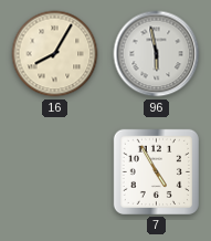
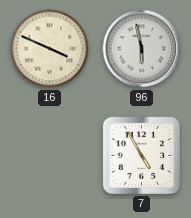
16: 8:05 -> 3:49 (50, 49)
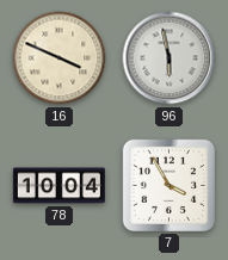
78: none -> 10:04 (58, 186)
7: 4:55 -> 3:55 (168, 185)
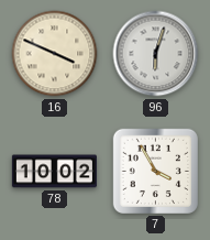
96: 5:58 -> 6:03 (156, 54)
78: 10:04 -> 10:02 (54, 172)
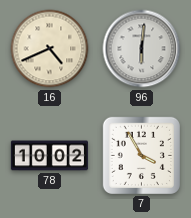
16: 3:49 -> 4:41 (50, 49)
96: 6:03 -> 6:01 (142, 49)
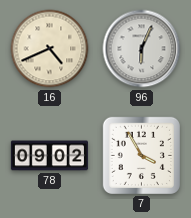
96: 6:01 -> 6:04 (142, 49)
78: 10:02 -> 09:02 (49, 156)
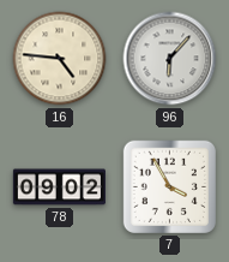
16: 4:41 -> 4:46 (60, 59)
96: 6:04 -> 6:07 (170, 59)
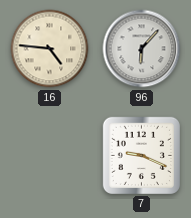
78: 09:02 -> none (59, 187)
7: 3:55 -> 9:19 (141, 155)
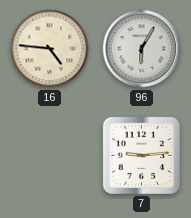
96: 6:07 -> 6:05 (142, 49)
7: 9:19 -> 9:14 (141, 155)
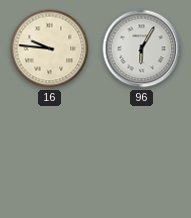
16: 4:46 -> 9:46 (50, 49)
7: 9:14 -> none (141, 155)
